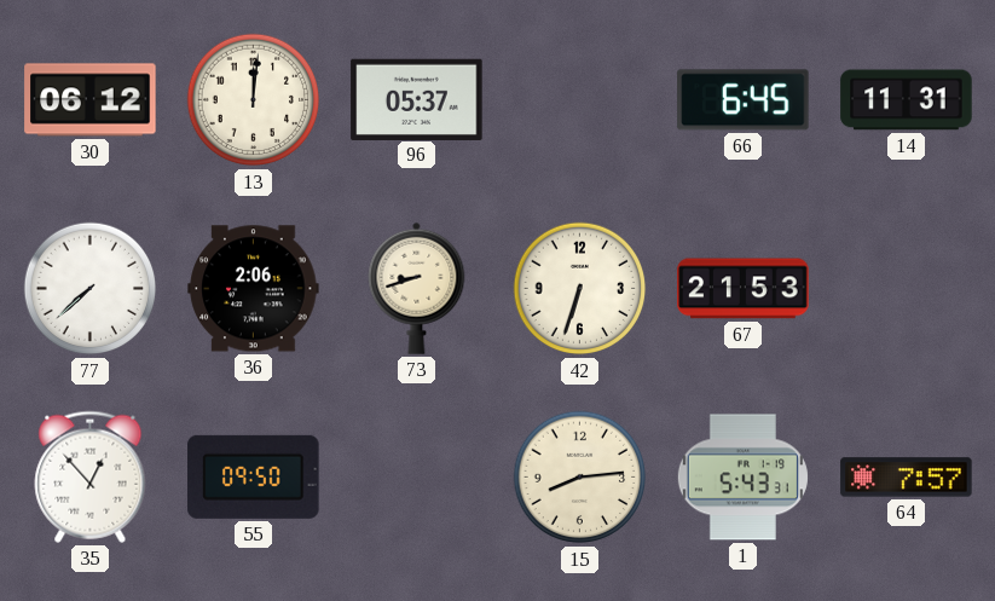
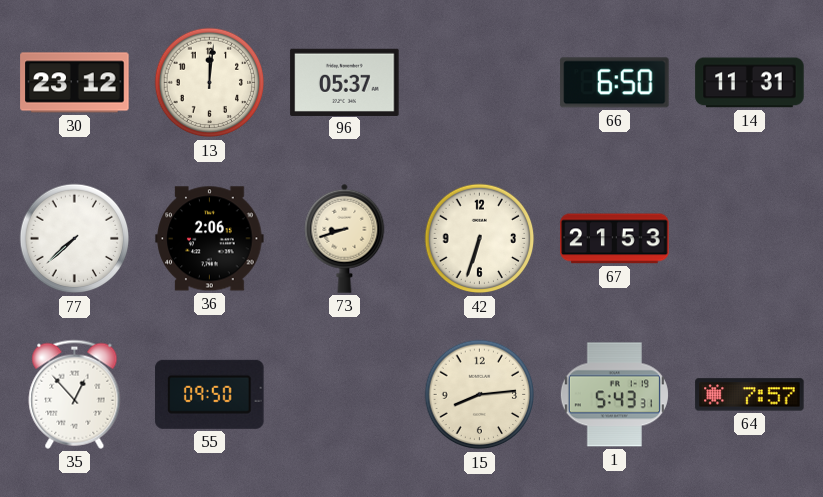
30: 06:12 -> 23:12 (75, 83)
66: 6:45 -> 6:50 (615, 83)
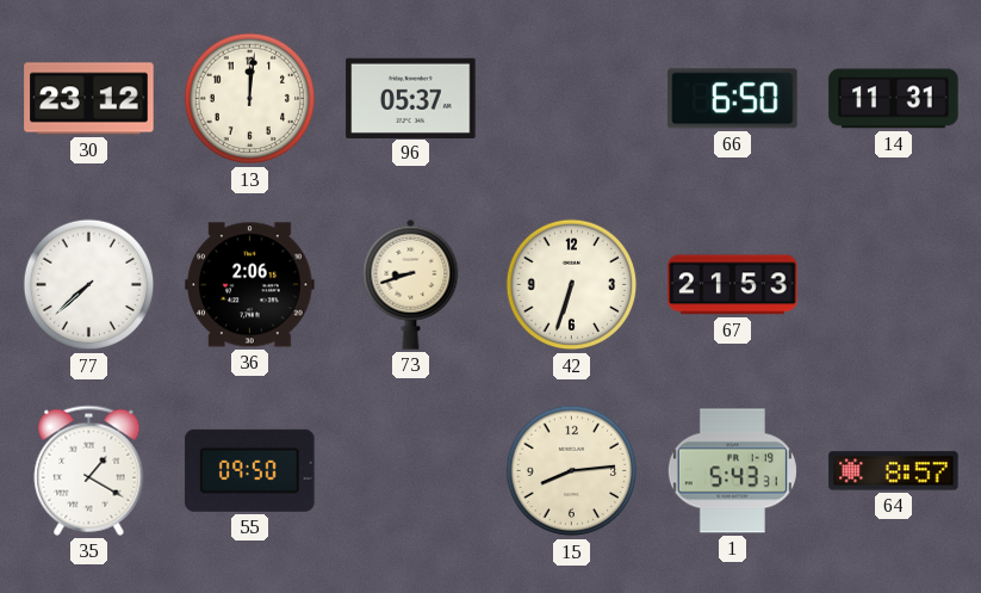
35: 12:53 -> 1:20 (89, 470)
64: 7:57 -> 8:57 (894, 471)
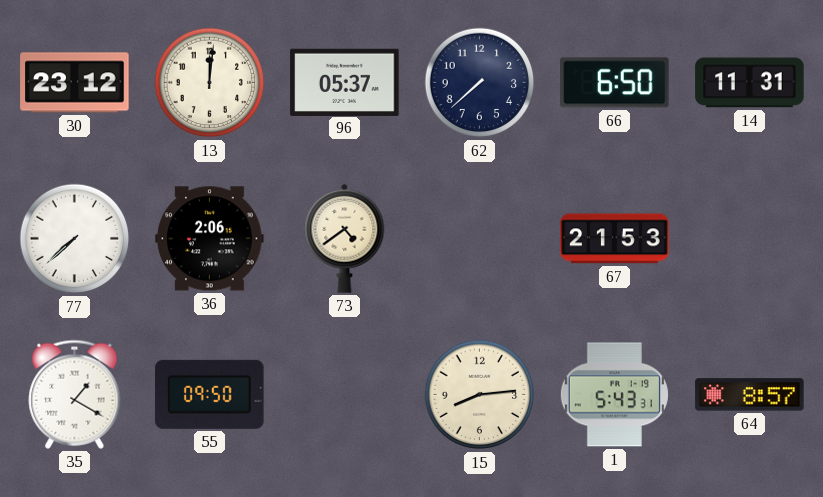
62: none -> 7:38 (480, 83)
73: 8:42 -> 4:39 (345, 238)
42: 6:33 -> none (572, 285)
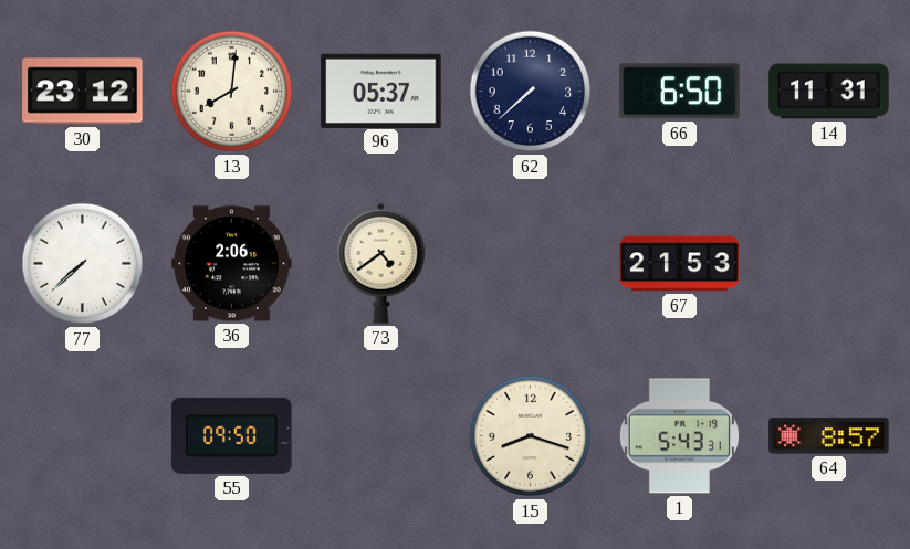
13: 12:01 -> 8:01 (232, 92)
35: 1:20 -> none (75, 394)
15: 8:14 -> 8:18 (531, 436)
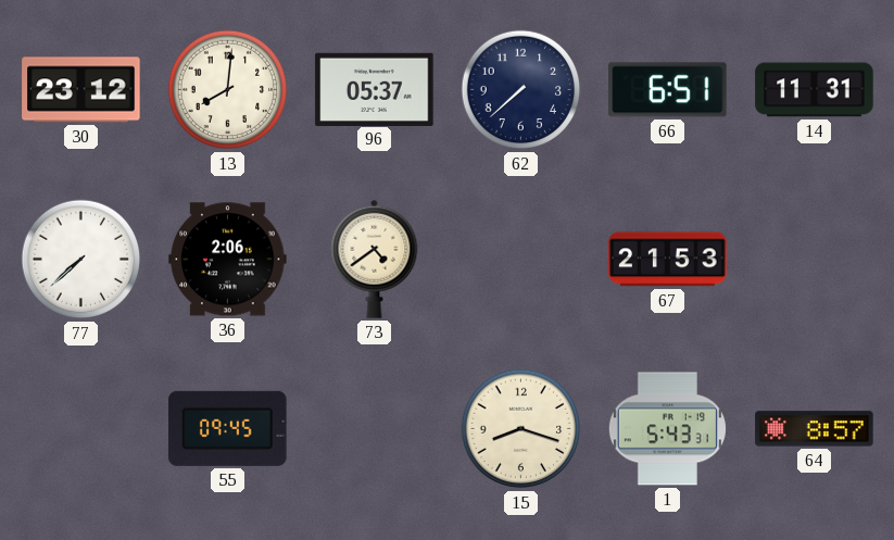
66: 6:50 -> 6:51 (668, 90)
55: 09:50 -> 09:45 (228, 428)
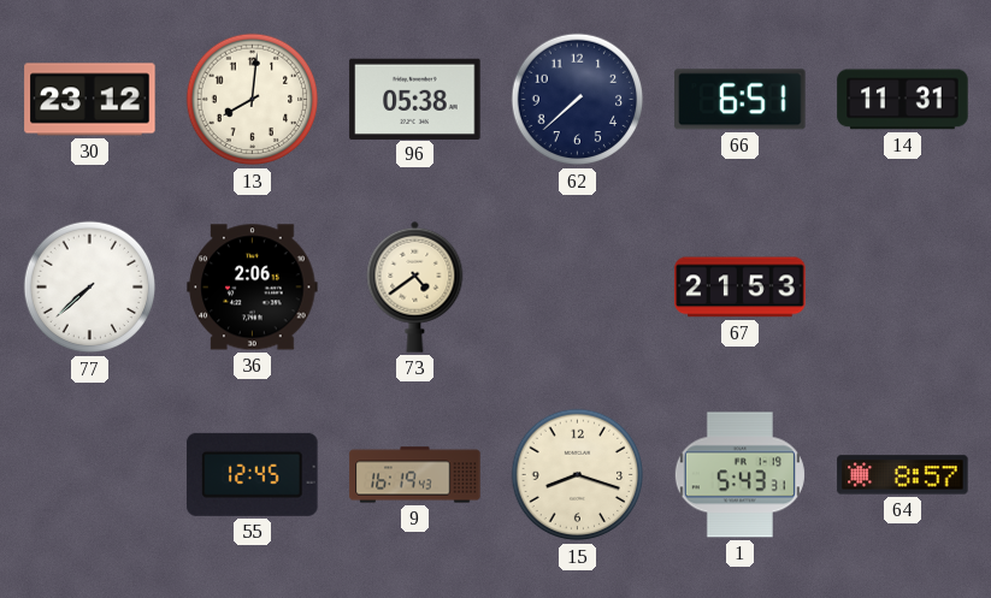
96: 05:37 -> 05:38 (415, 99)
55: 09:45 -> 12:45 (253, 474)
9: none -> 16:19 (415, 475)
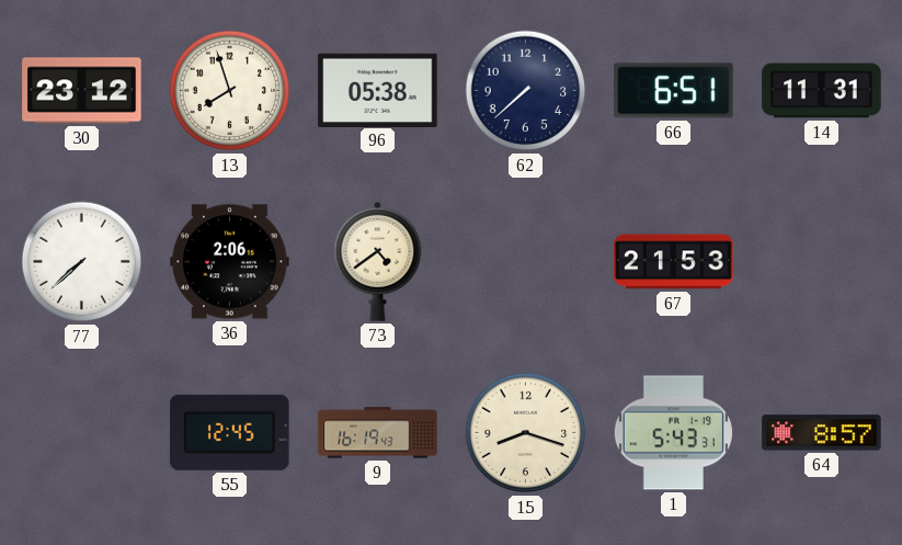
13: 8:01 -> 7:57 (230, 91)
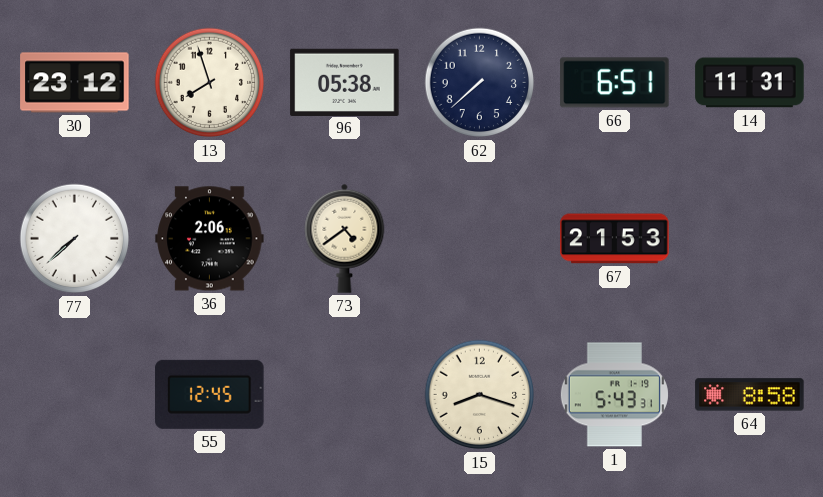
9: 16:19 -> none (378, 433)
64: 8:57 -> 8:58 (750, 395)
